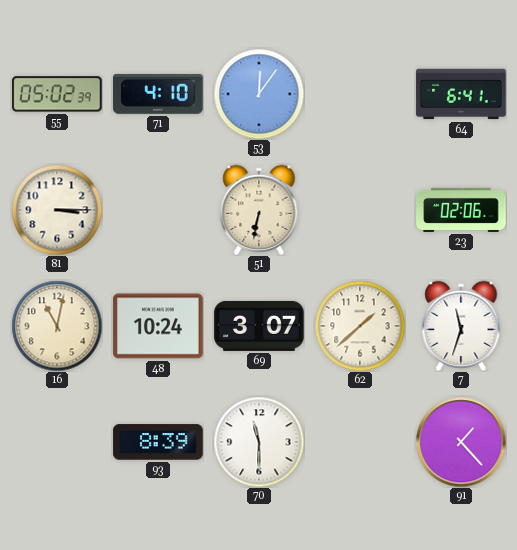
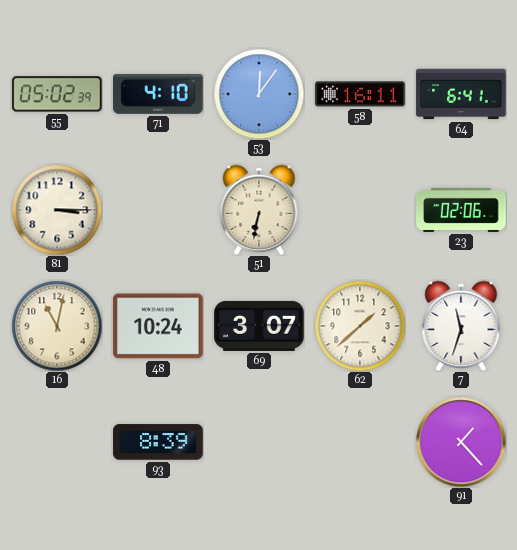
58: none -> 16:11 (360, 94)
70: 11:30 -> none (259, 442)
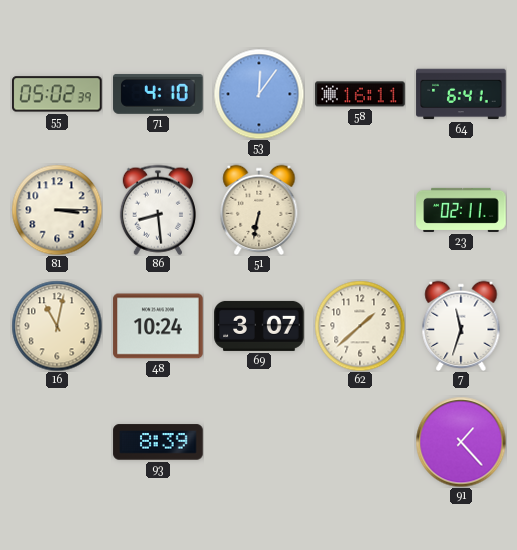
86: none -> 8:29 (158, 210)
23: 02:06 -> 02:11 (461, 210)
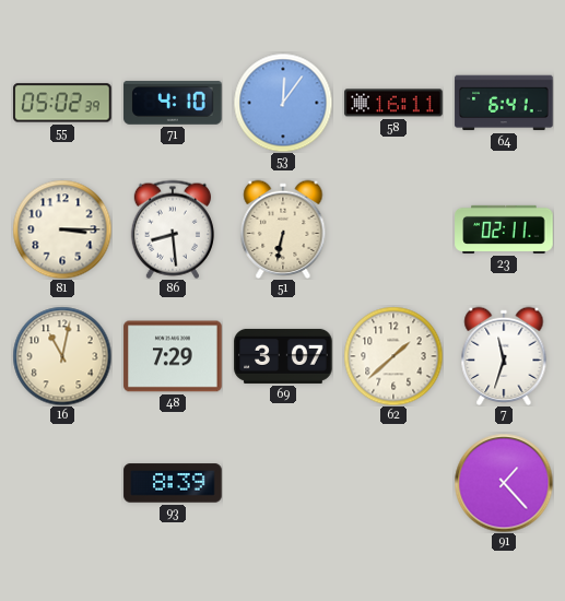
48: 10:24 -> 7:29 (173, 356)
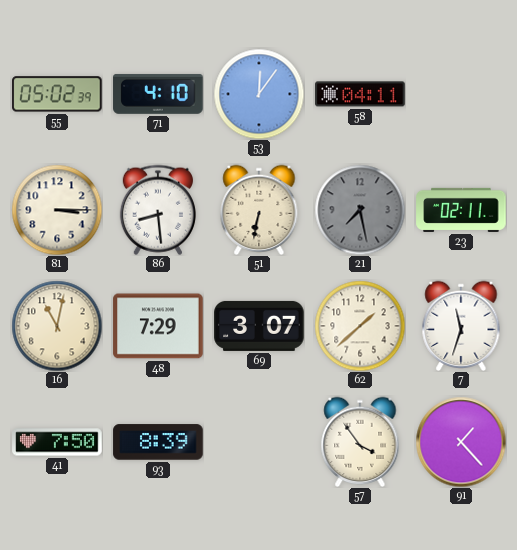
58: 16:11 -> 04:11 (360, 94)
64: 6:41 -> none (504, 103)
21: none -> 7:28 (360, 210)
41: none -> 7:50 (57, 442)
57: none -> 3:54 (360, 441)
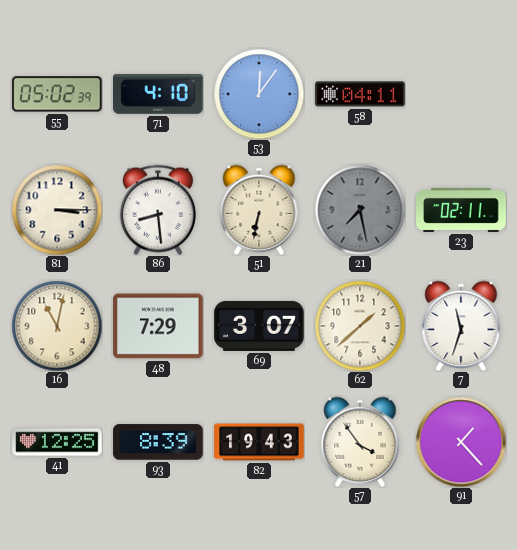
41: 7:50 -> 12:25 (57, 442)
82: none -> 19:43 (259, 442)
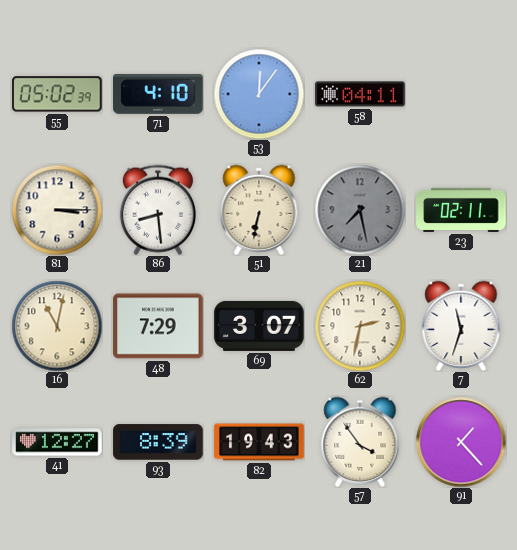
62: 1:38 -> 2:32 (360, 326)
41: 12:25 -> 12:27 (57, 442)
